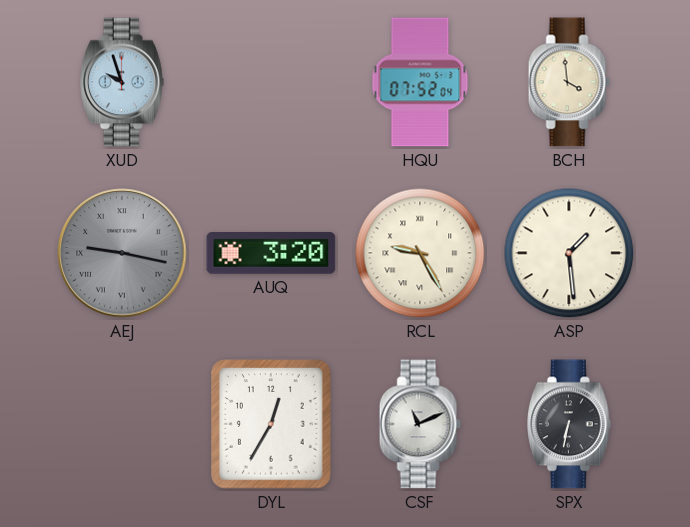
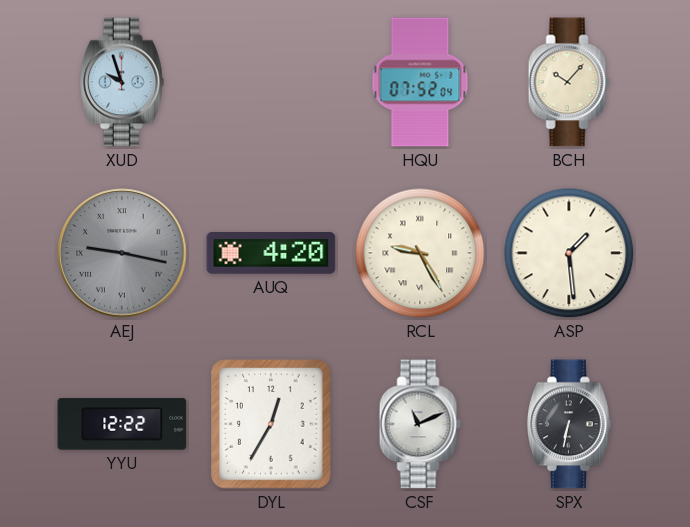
BCH: 3:59 -> 10:07 (569, 82)
AUQ: 3:20 -> 4:20 (271, 254)
YYU: none -> 12:22 (122, 424)
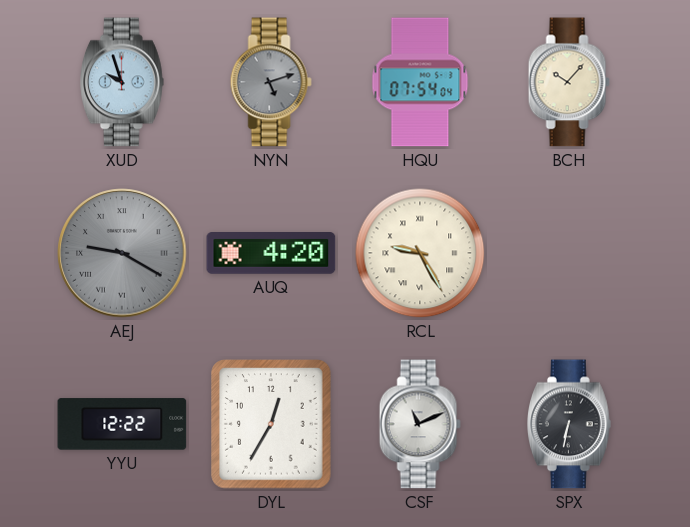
NYN: none -> 5:12 (271, 82)
HQU: 07:52 -> 07:54 (420, 82)
AEJ: 9:17 -> 9:20 (122, 253)
ASP: 1:29 -> none (569, 253)
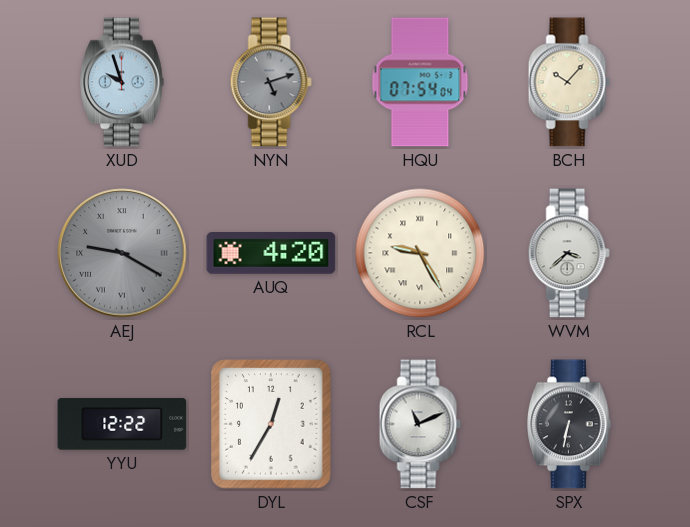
WVM: none -> 3:38 (569, 253)
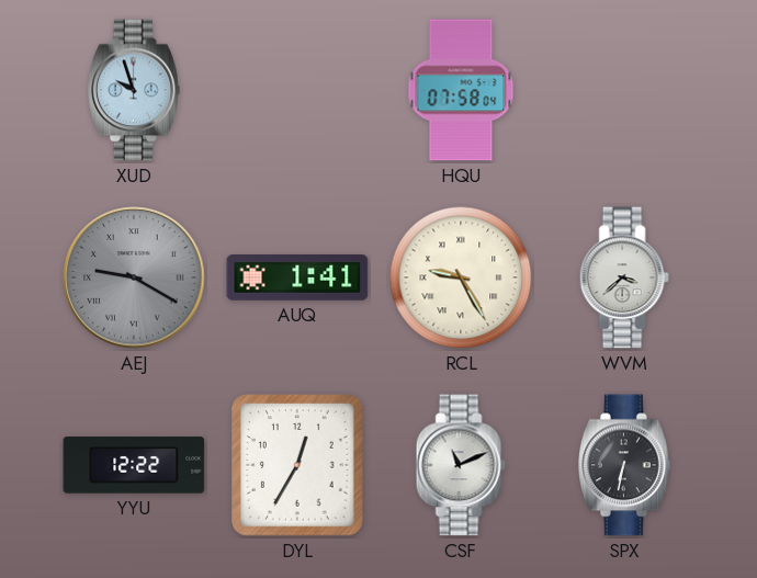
NYN: 5:12 -> none (271, 82)
HQU: 07:54 -> 07:58 (461, 90)
BCH: 10:07 -> none (569, 82)
AUQ: 4:20 -> 1:41 (297, 279)
